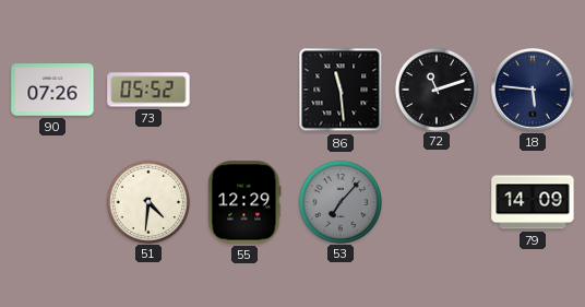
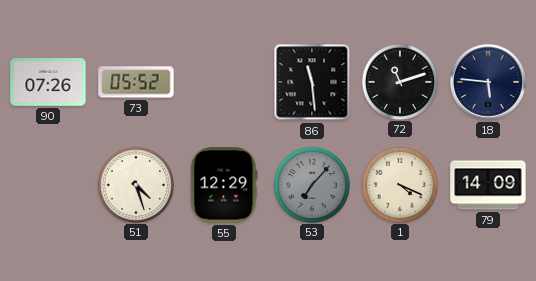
51: 4:31 -> 4:27 (135, 184)
1: none -> 4:19 (399, 184)
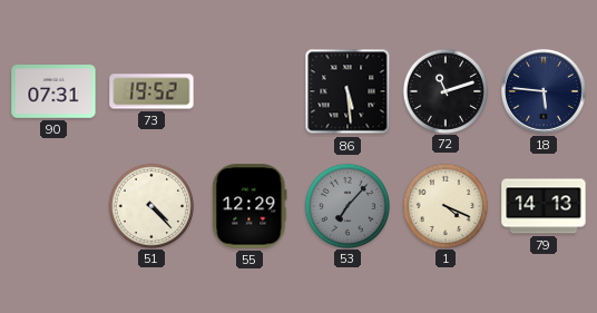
90: 07:26 -> 07:31 (53, 91)
73: 05:52 -> 19:52 (151, 91)
86: 11:29 -> 5:29 (348, 91)
51: 4:27 -> 4:23 (150, 205)
79: 14:09 -> 14:13 (544, 206)
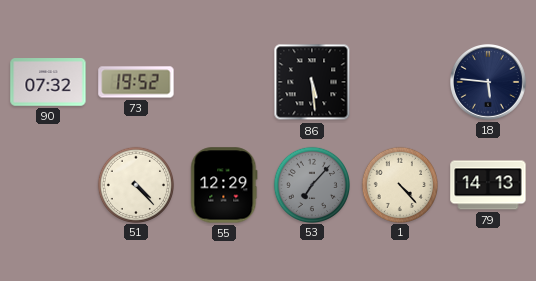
90: 07:31 -> 07:32 (48, 82)
72: 11:12 -> none (444, 90)
1: 4:19 -> 4:23 (399, 184)
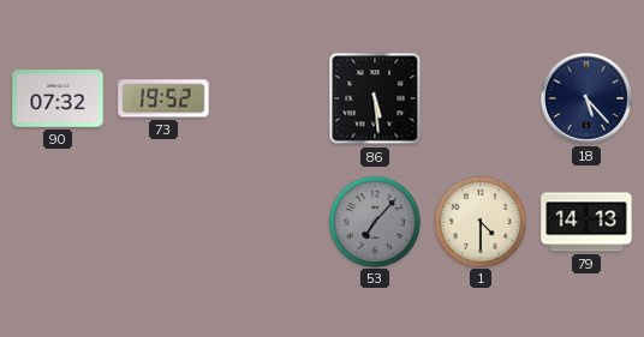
18: 5:46 -> 5:23 (588, 100)
51: 4:23 -> none (135, 184)
55: 12:29 -> none (224, 185)
1: 4:23 -> 4:30 (479, 221)
